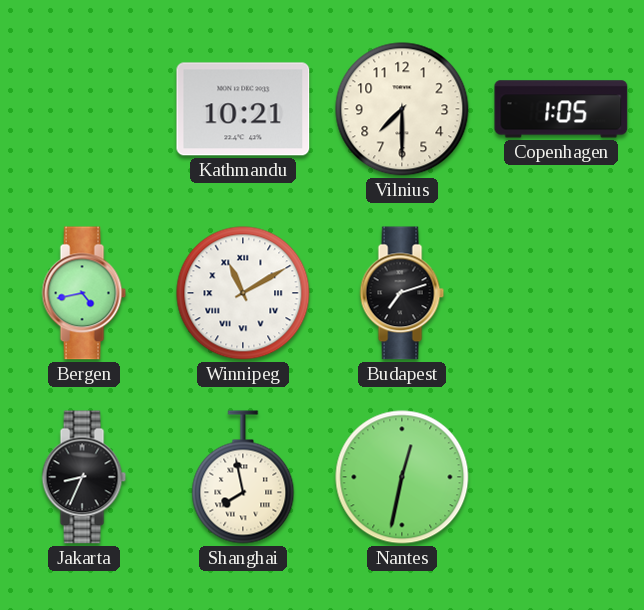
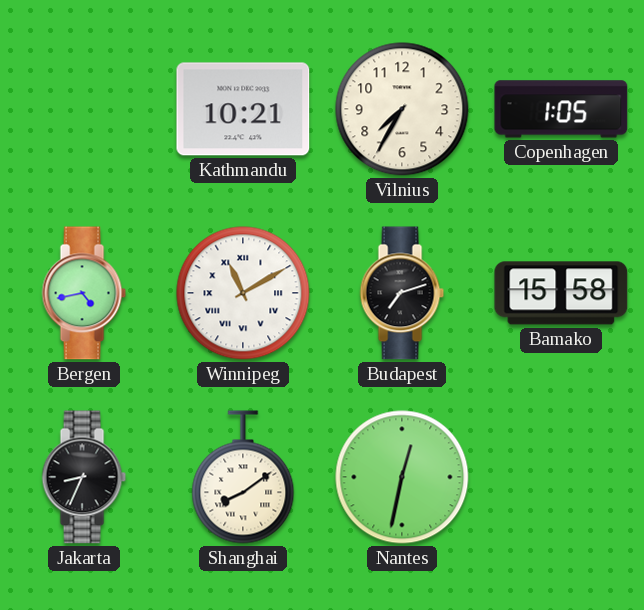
Vilnius: 7:30 -> 7:35 (402, 109)
Bamako: none -> 15:58 (561, 293)
Shanghai: 7:58 -> 8:09 (243, 477)
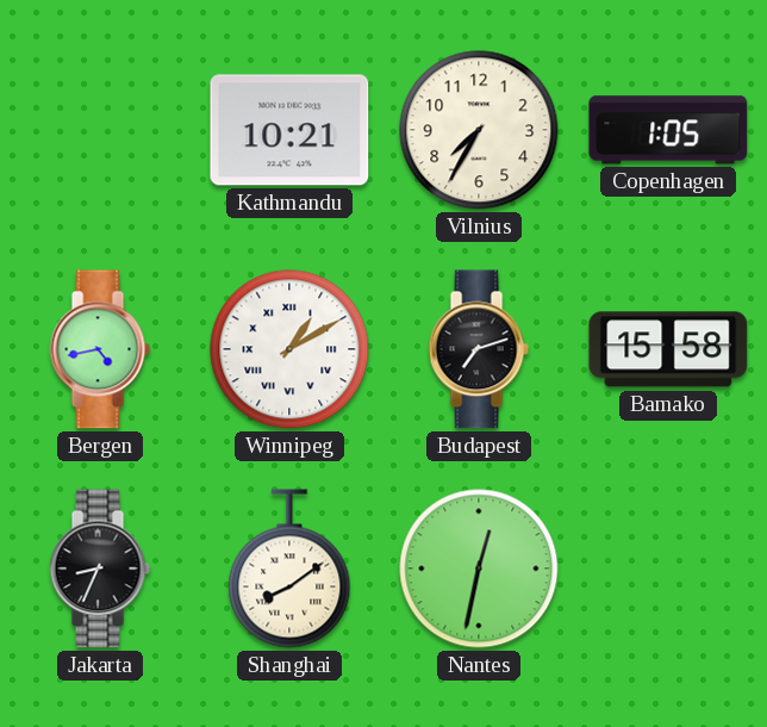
Winnipeg: 11:10 -> 1:10 (289, 349)
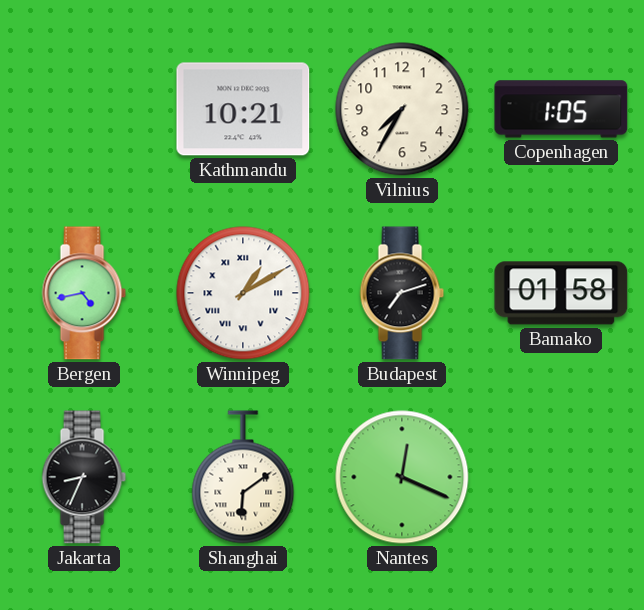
Bamako: 15:58 -> 01:58 (561, 293)
Shanghai: 8:09 -> 6:09 (243, 477)
Nantes: 12:32 -> 12:19 (402, 477)
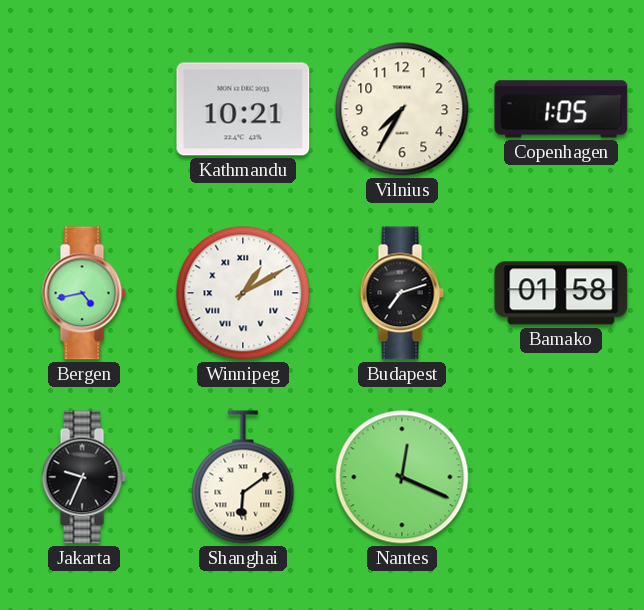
Jakarta: 8:34 -> 9:34 (84, 477)
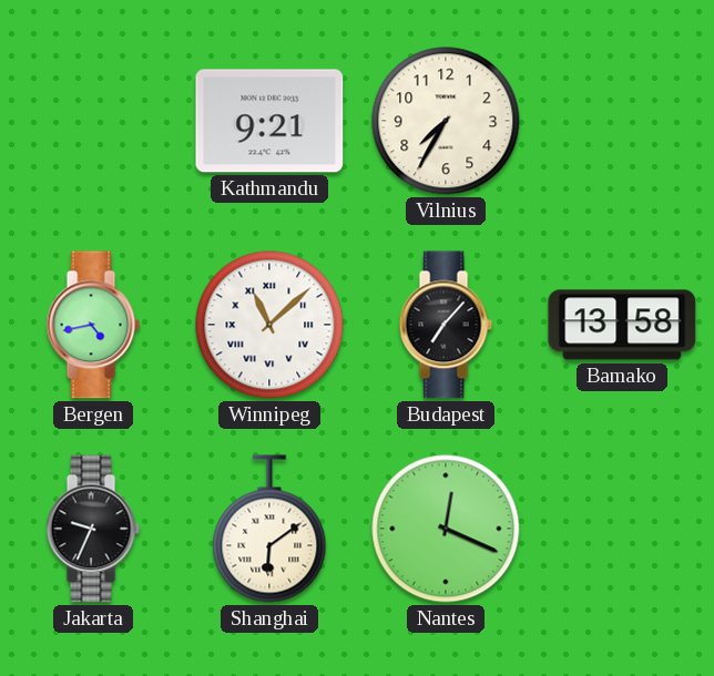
Kathmandu: 10:21 -> 9:21 (269, 121)
Copenhagen: 1:05 -> none (561, 109)
Winnipeg: 1:10 -> 11:08 (269, 325)
Budapest: 7:12 -> 7:07 (446, 325)
Bamako: 01:58 -> 13:58 (622, 325)
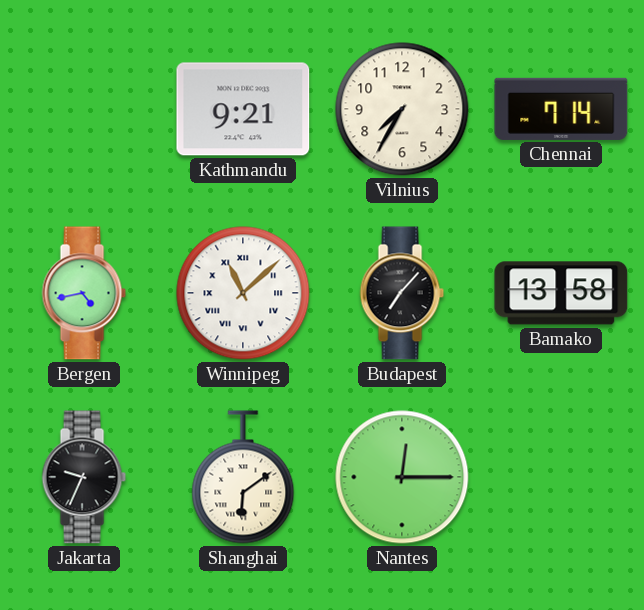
Chennai: none -> 7:14 (561, 109)
Nantes: 12:19 -> 12:15 (402, 477)
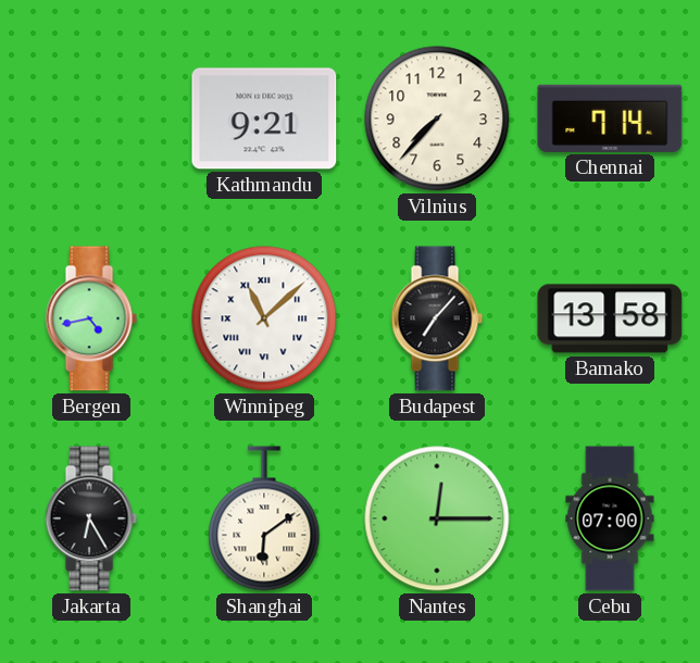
Vilnius: 7:35 -> 7:37 (437, 118)
Jakarta: 9:34 -> 6:25 (91, 518)
Cebu: none -> 07:00 (610, 518)
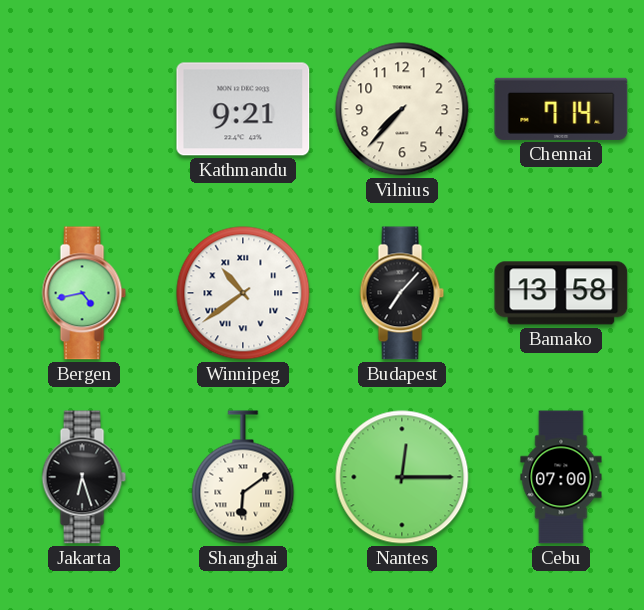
Winnipeg: 11:08 -> 10:39 (243, 293)
Jakarta: 6:25 -> 6:27 (84, 477)
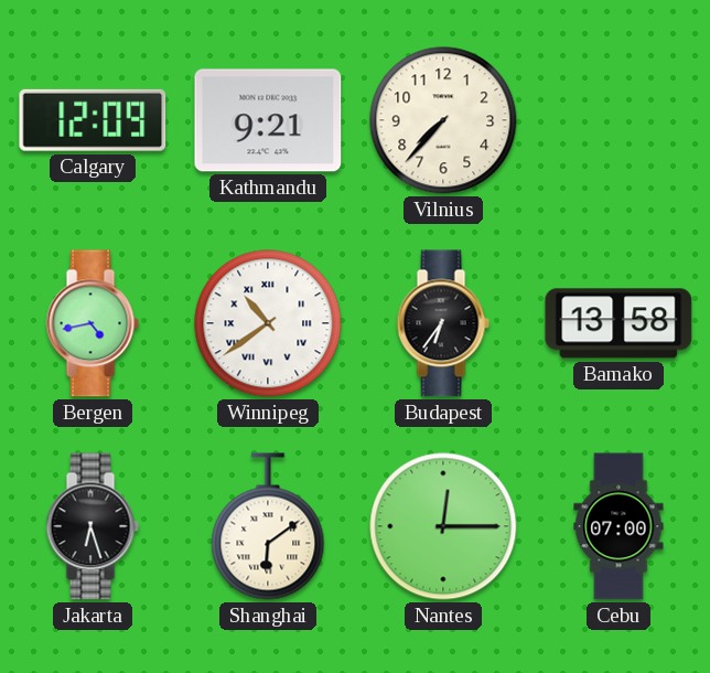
Calgary: none -> 12:09 (93, 120)
Chennai: 7:14 -> none (561, 109)
Budapest: 7:07 -> 6:36 (443, 323)
